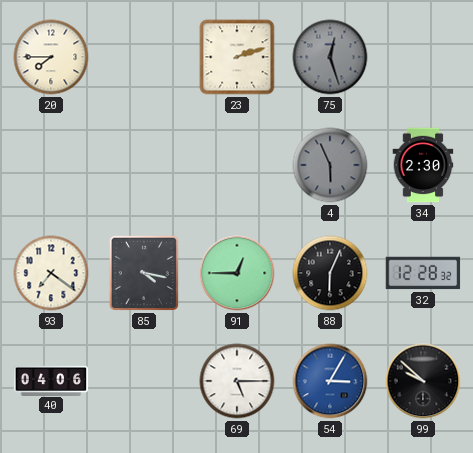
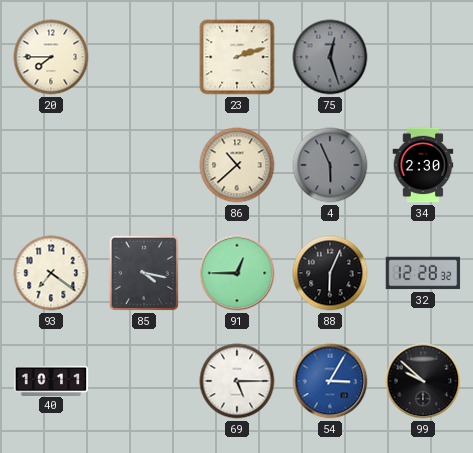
86: none -> 10:38 (237, 165)
40: 04:06 -> 10:11 (51, 380)
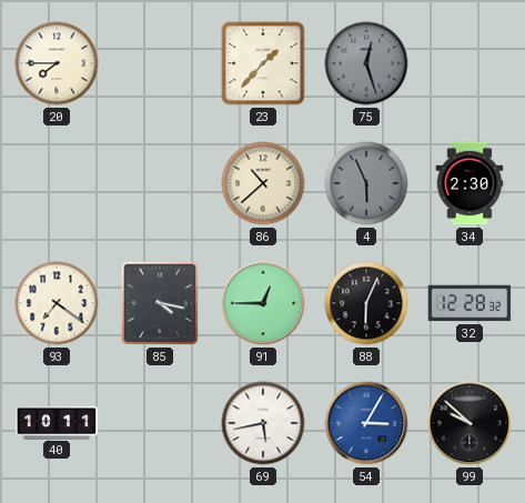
23: 2:12 -> 1:37 (263, 63)
69: 5:15 -> 5:43 (263, 423)
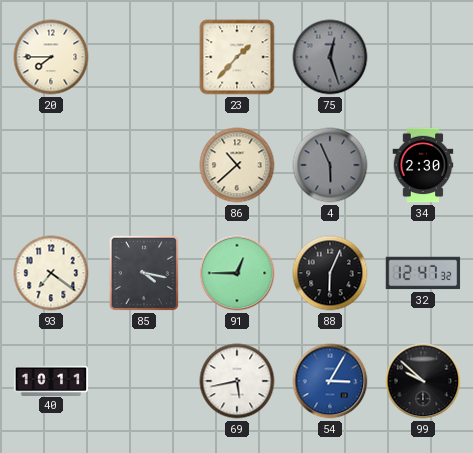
32: 12:28 -> 12:47 (423, 273)
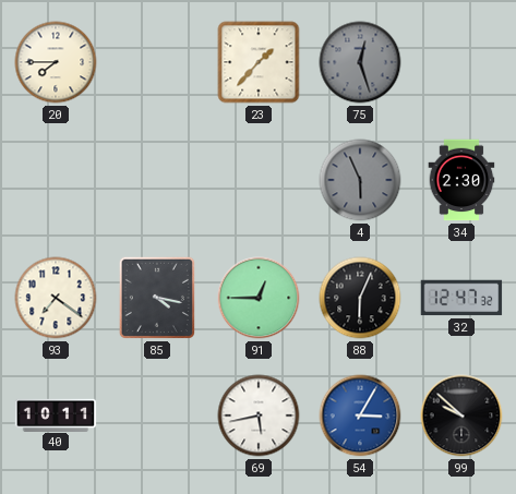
86: 10:38 -> none (237, 165)
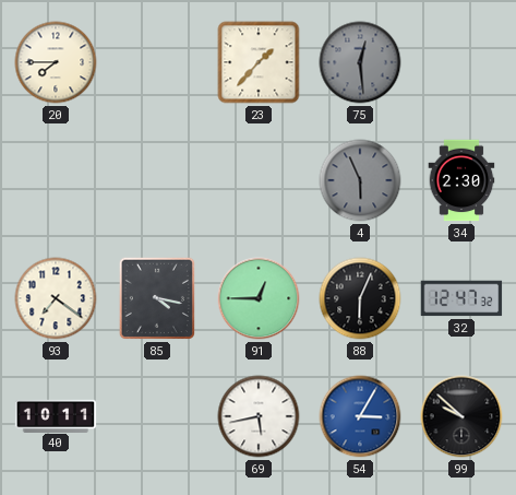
75: 12:27 -> 12:29 (360, 62)
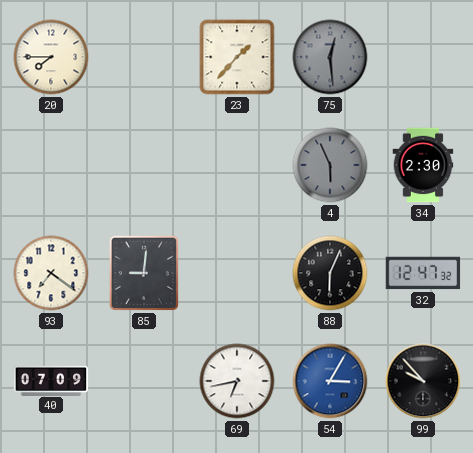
85: 4:17 -> 9:01 (144, 273)
91: 12:45 -> none (259, 298)
40: 10:11 -> 07:09 (51, 380)
69: 5:43 -> 6:43 (237, 381)
99: 9:52 -> 9:53 (423, 381)
